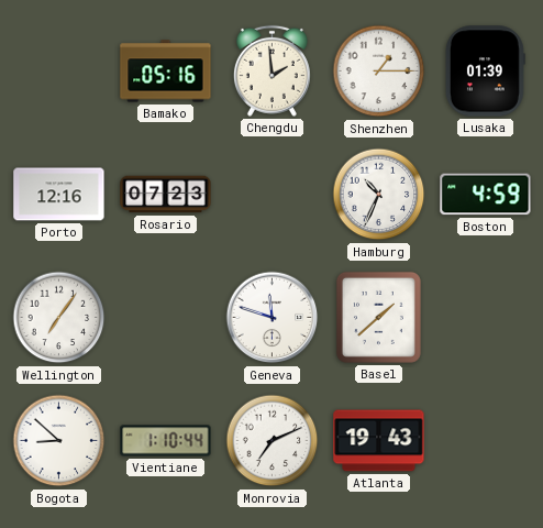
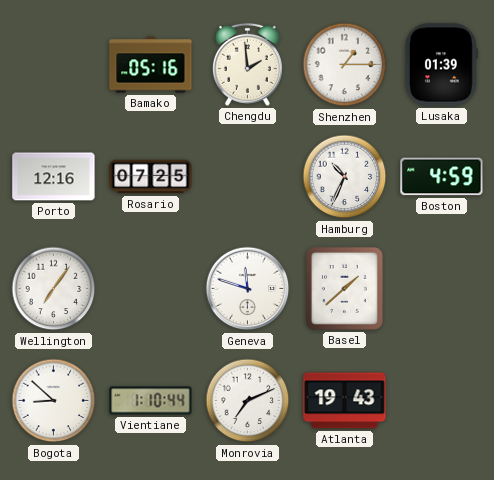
Rosario: 07:23 -> 07:25 (151, 177)
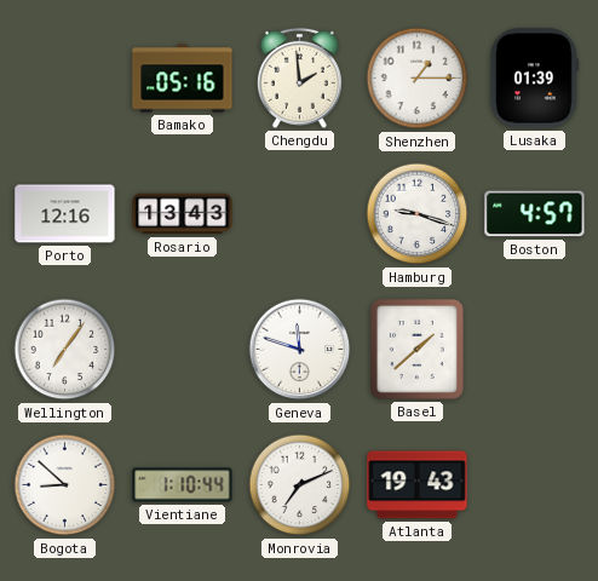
Rosario: 07:25 -> 13:43 (183, 214)
Hamburg: 10:34 -> 9:18 (418, 214)
Boston: 4:59 -> 4:57 (535, 214)
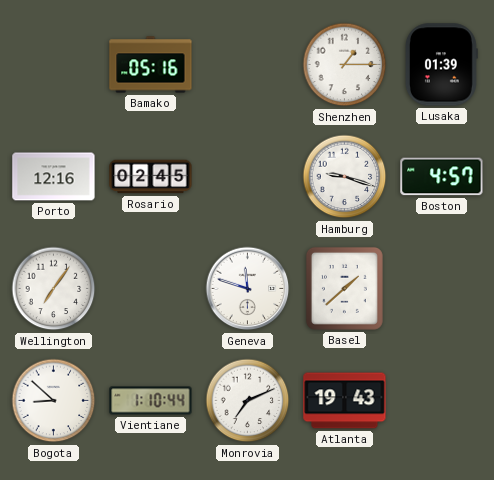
Chengdu: 1:59 -> none (299, 77)
Rosario: 13:43 -> 02:45 (151, 177)
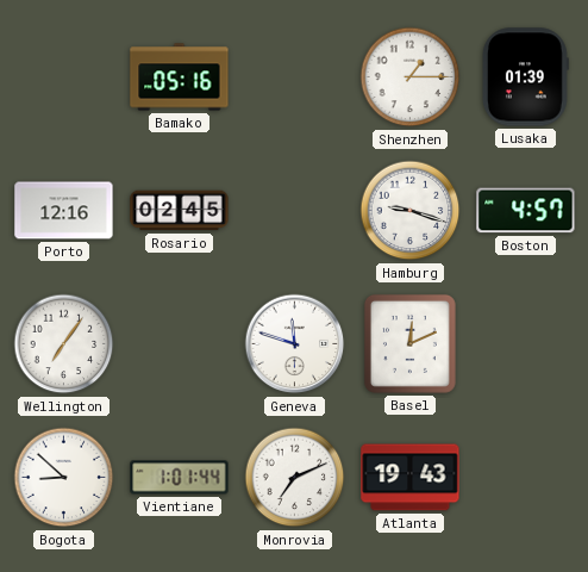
Basel: 1:38 -> 12:11 (409, 343)
Vientiane: 1:10 -> 1:01 (180, 478)
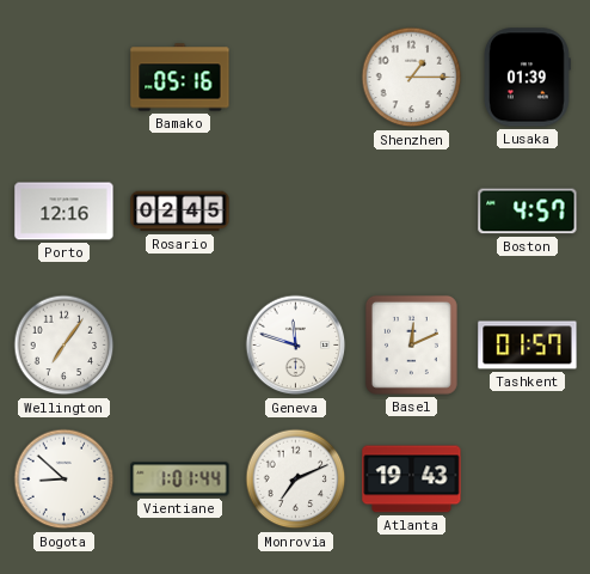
Hamburg: 9:18 -> none (411, 211)
Tashkent: none -> 01:57 (528, 346)
